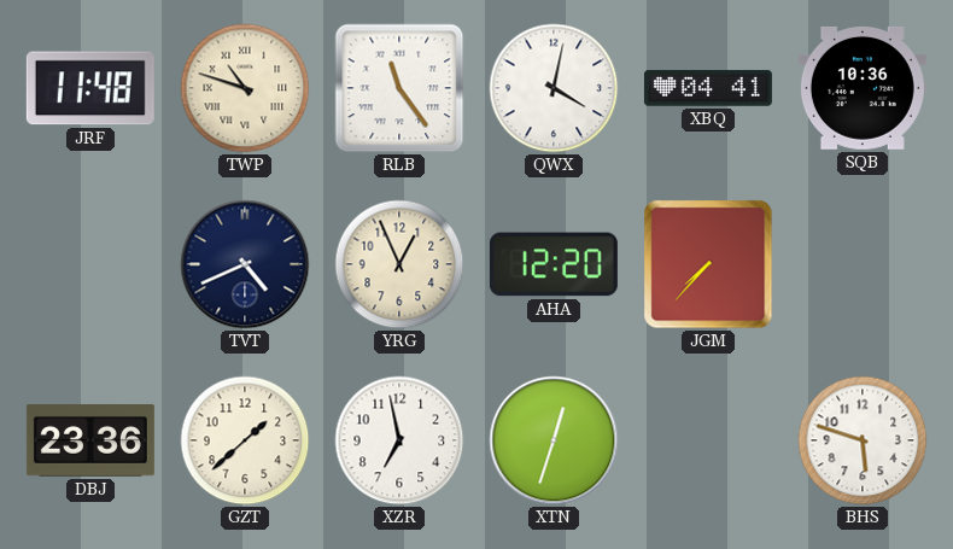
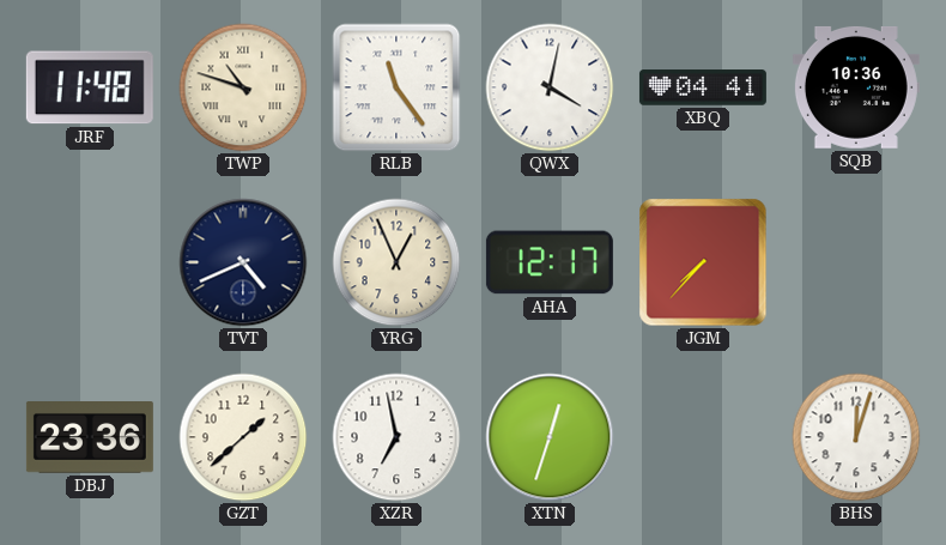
AHA: 12:20 -> 12:17 (550, 262)
BHS: 5:48 -> 12:03 (856, 437)
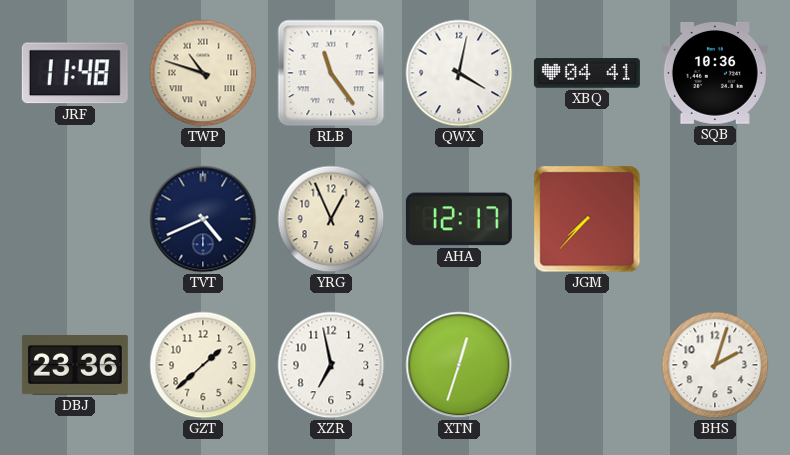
BHS: 12:03 -> 2:03 (715, 365)
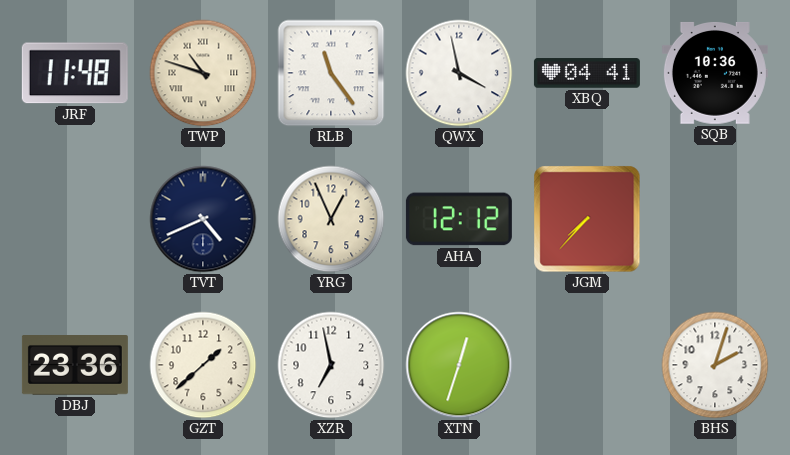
QWX: 4:02 -> 3:58 (459, 73)
AHA: 12:17 -> 12:12 (459, 219)
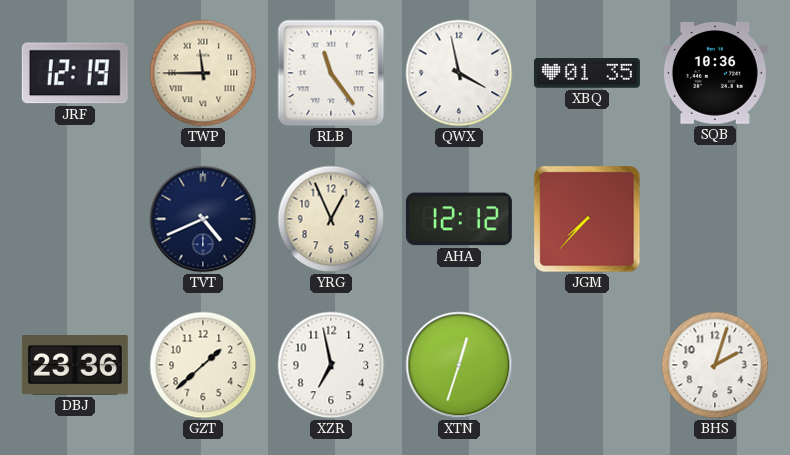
JRF: 11:48 -> 12:19 (75, 73)
TWP: 10:48 -> 11:45 (203, 73)
XBQ: 04:41 -> 01:35 (587, 73)
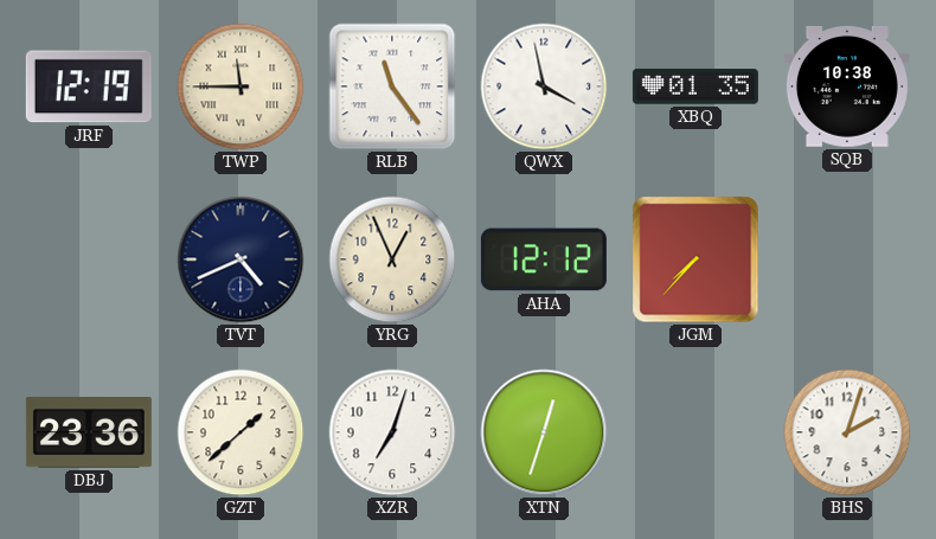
SQB: 10:36 -> 10:38 (847, 86)
XZR: 6:58 -> 7:03 (392, 432)
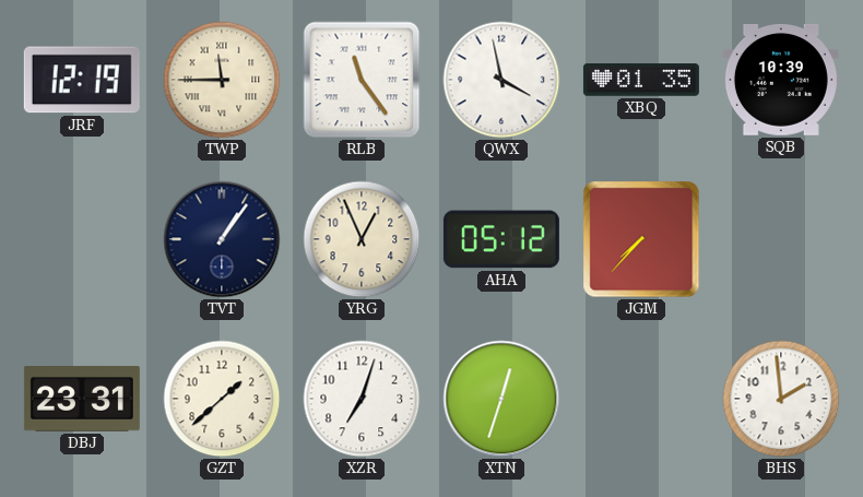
SQB: 10:38 -> 10:39 (781, 80)
TVT: 4:41 -> 1:06 (222, 239)
AHA: 12:12 -> 05:12 (501, 239)
DBJ: 23:36 -> 23:31 (82, 400)
BHS: 2:03 -> 1:59 (781, 399)
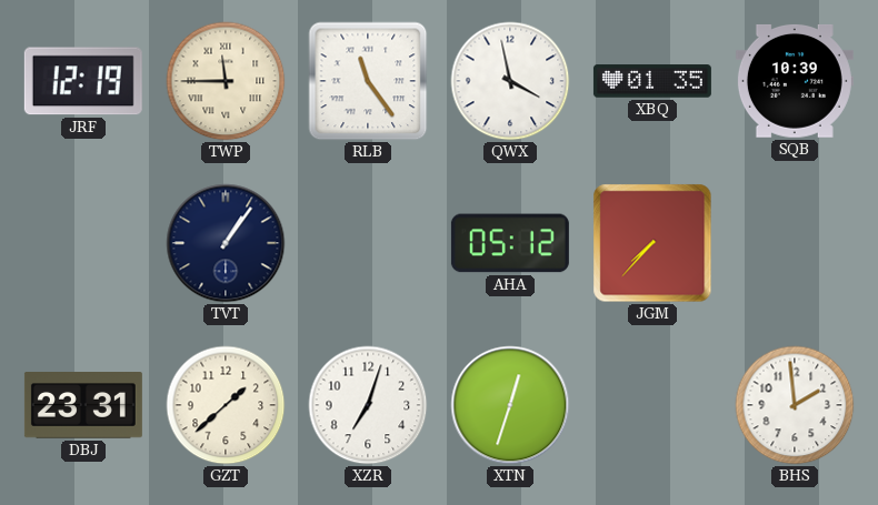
YRG: 12:56 -> none (362, 239)
